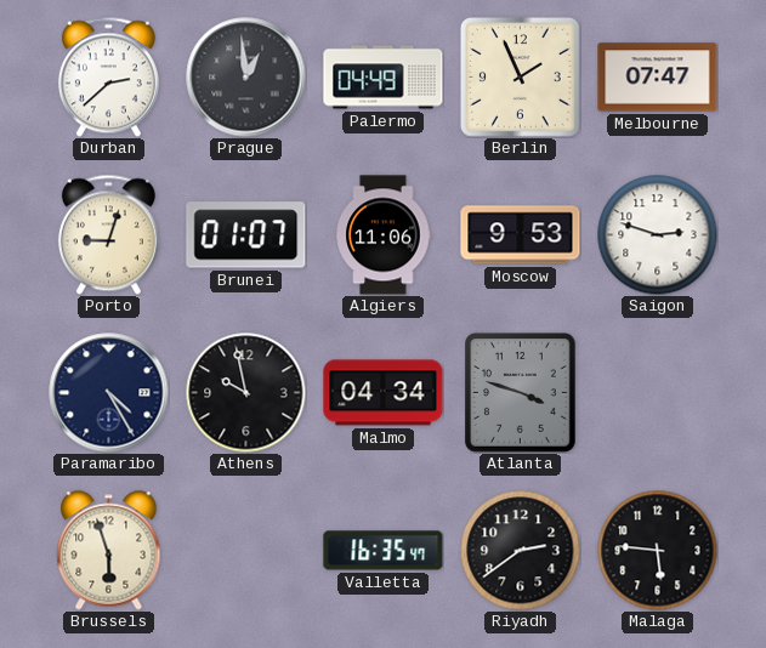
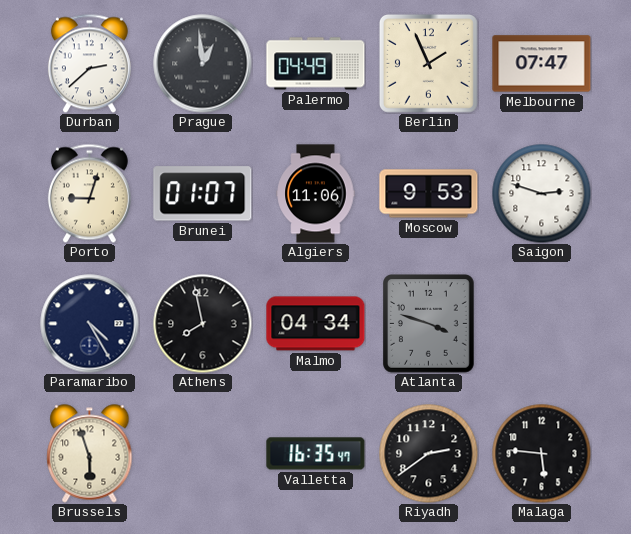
Athens: 9:58 -> 7:58 (203, 324)
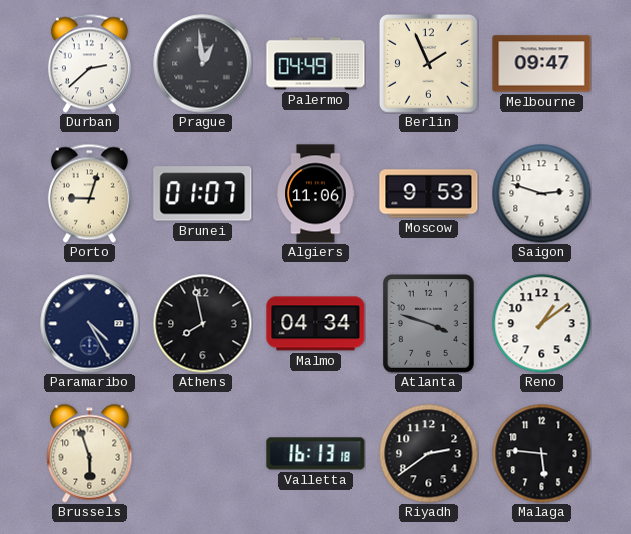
Melbourne: 07:47 -> 09:47 (542, 64)
Reno: none -> 1:09 (542, 324)
Valletta: 16:35 -> 16:13 (316, 454)
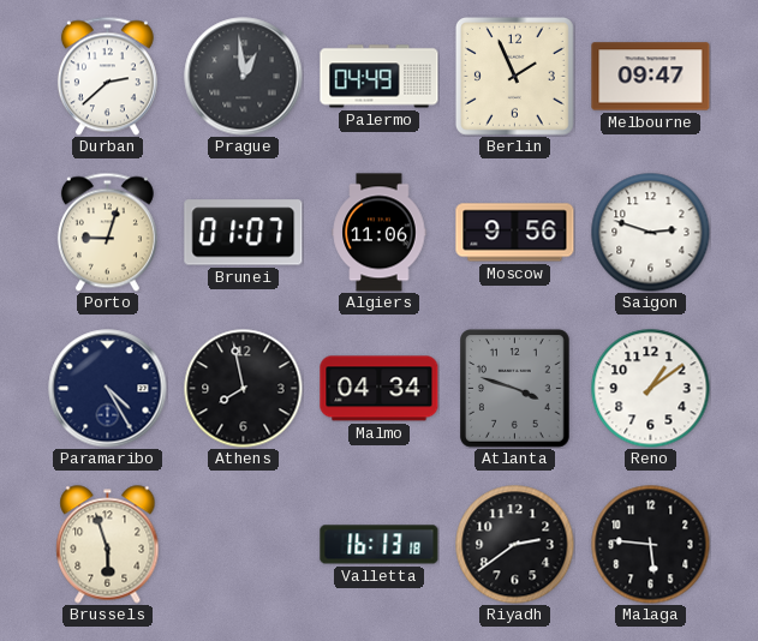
Moscow: 9:53 -> 9:56 (515, 233)
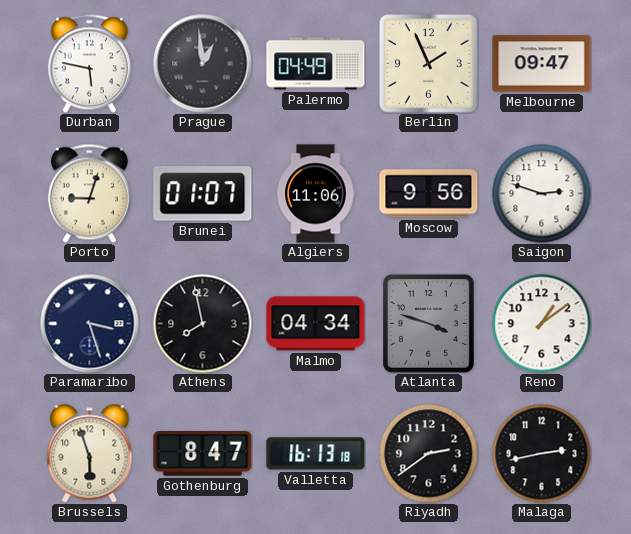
Durban: 2:38 -> 5:47 (89, 63)
Paramaribo: 4:25 -> 3:27 (90, 324)
Gothenburg: none -> 8:47 (203, 454)
Malaga: 5:46 -> 2:43 (542, 454)
